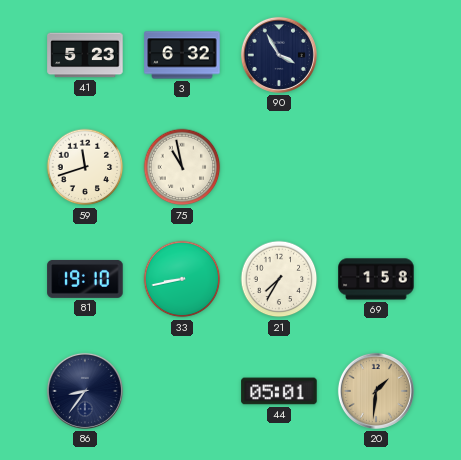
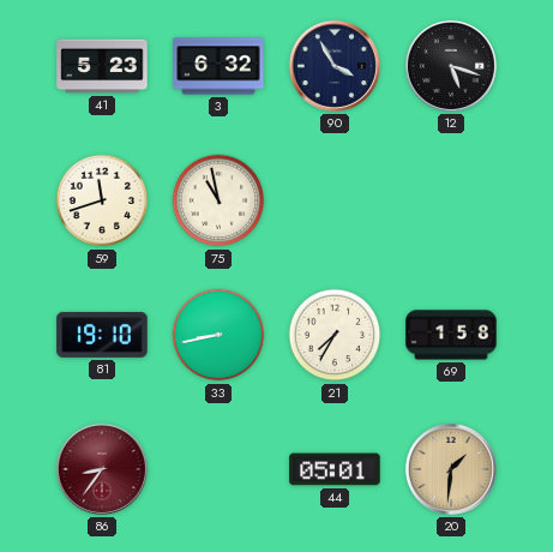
12: none -> 5:18 (451, 66)
86 dial: navy -> burgundy (102, 469)
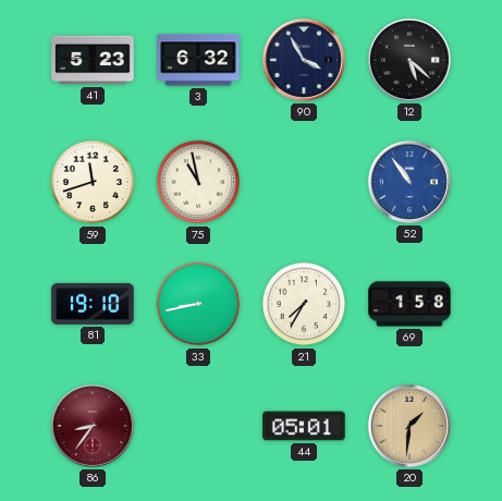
12: 5:18 -> 5:22 (409, 60)
52: none -> 10:54 (409, 182)
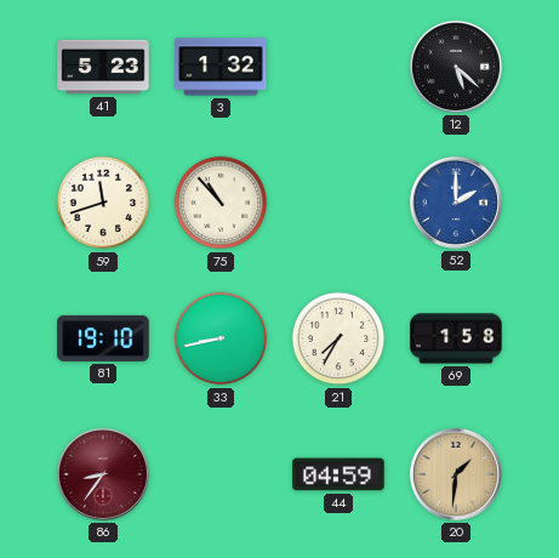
3: 6:32 -> 1:32 (221, 67)
90: 3:55 -> none (304, 60)
75: 10:58 -> 10:53 (221, 203)
52: 10:54 -> 2:00 (456, 203)
44: 05:01 -> 04:59 (338, 474)
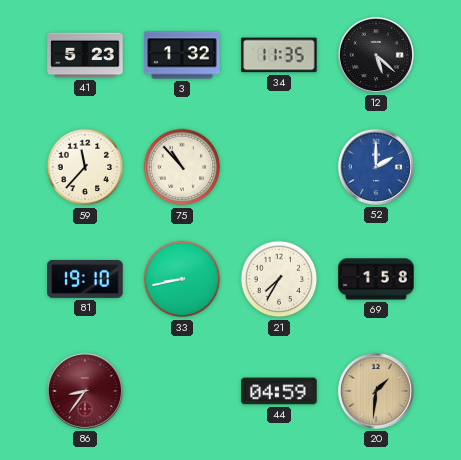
34: none -> 11:35 (279, 55)
59: 11:42 -> 11:37 (85, 167)
